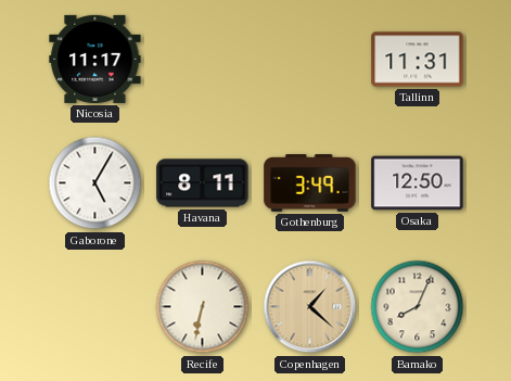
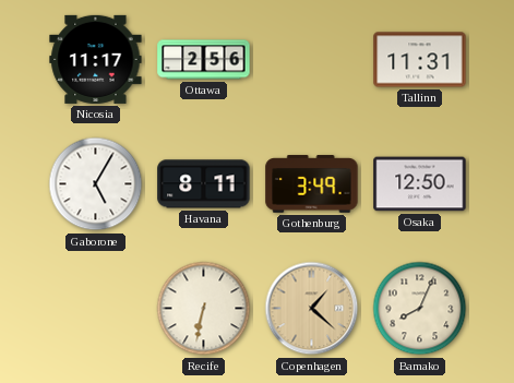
Ottawa: none -> 2:56 (204, 60)
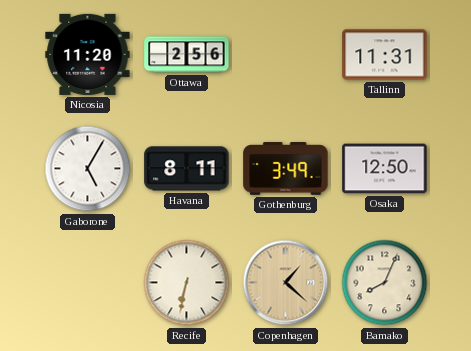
Nicosia: 11:17 -> 11:20 (88, 54)
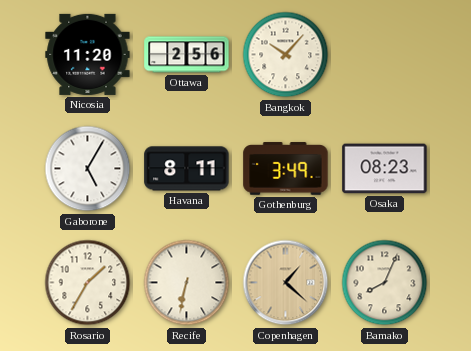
Bangkok: none -> 10:07 (286, 55)
Tallinn: 11:31 -> none (385, 55)
Osaka: 12:50 -> 08:23 (385, 169)
Rosario: none -> 1:35 (88, 283)
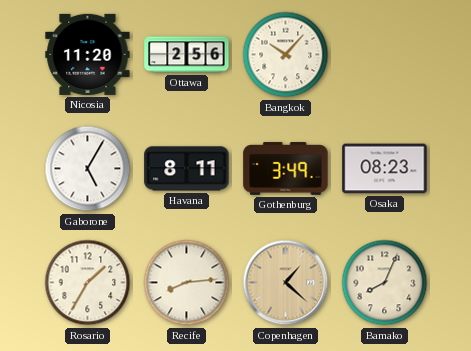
Recife: 6:32 -> 8:14 (187, 283)
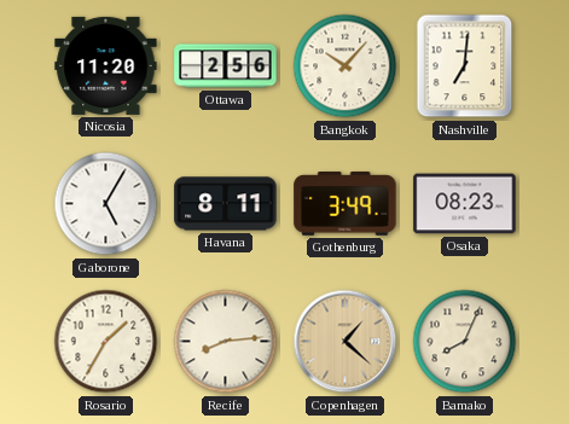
Nashville: none -> 7:01 (465, 66)
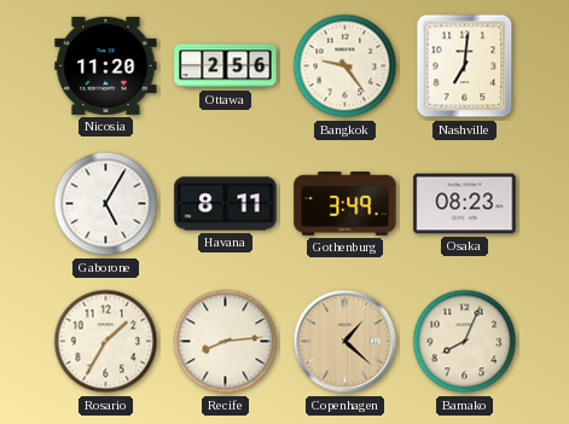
Bangkok: 10:07 -> 9:24 (346, 66)
